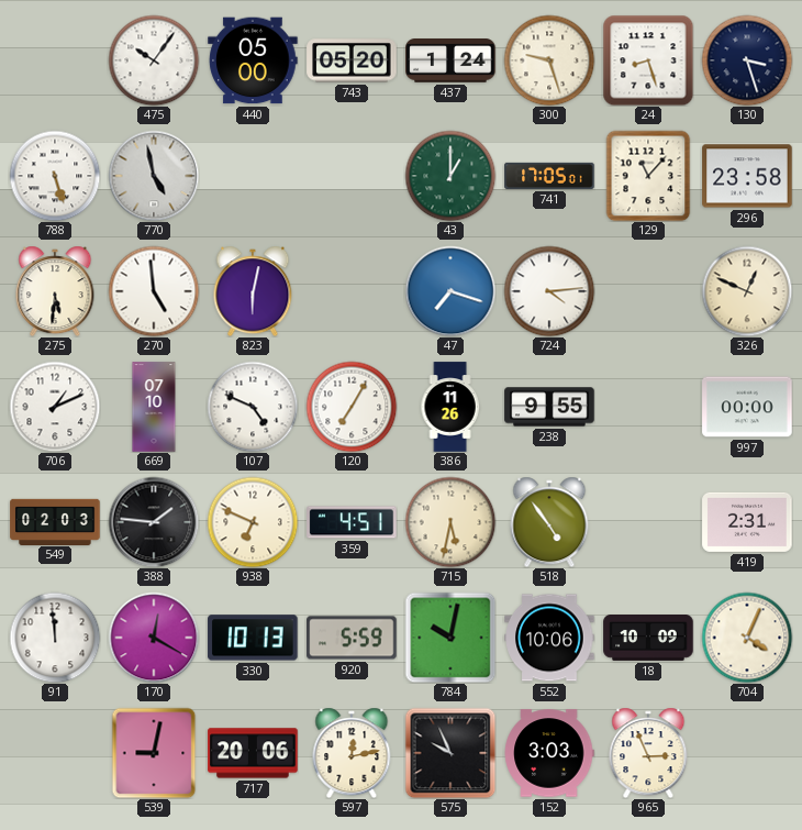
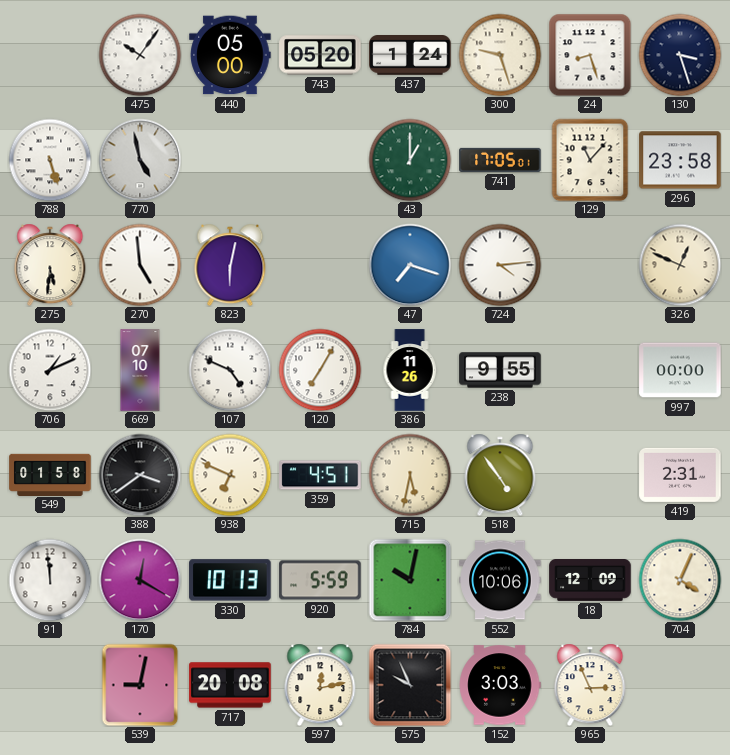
549: 02:03 -> 01:58 (50, 474)
388: 1:46 -> 3:39 (140, 475)
18: 10:09 -> 12:09 (590, 581)
717: 20:06 -> 20:08 (230, 685)
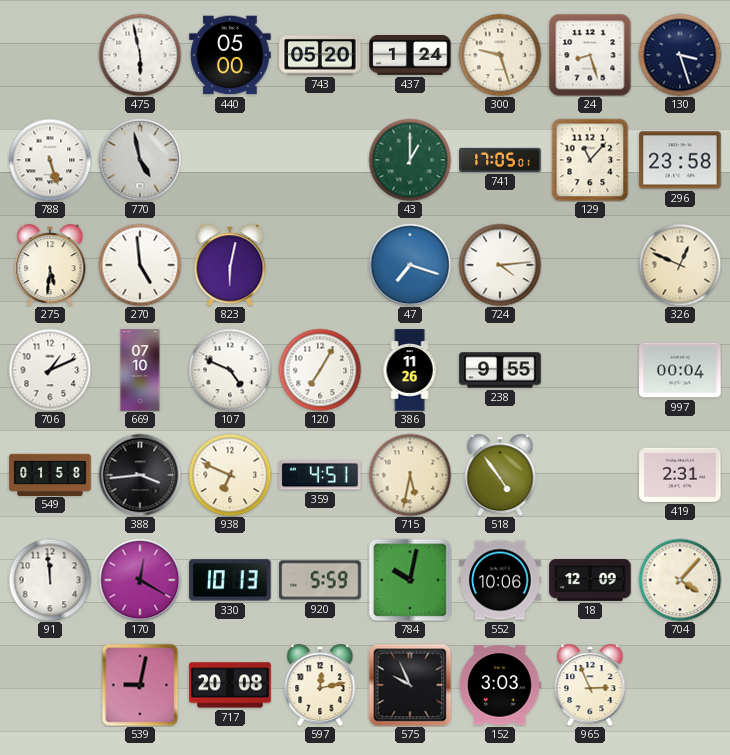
475: 10:06 -> 5:58 (140, 55)
997: 00:00 -> 00:04 (680, 370)
388: 3:39 -> 3:44 (140, 475)
704: 4:04 -> 4:07 (680, 580)
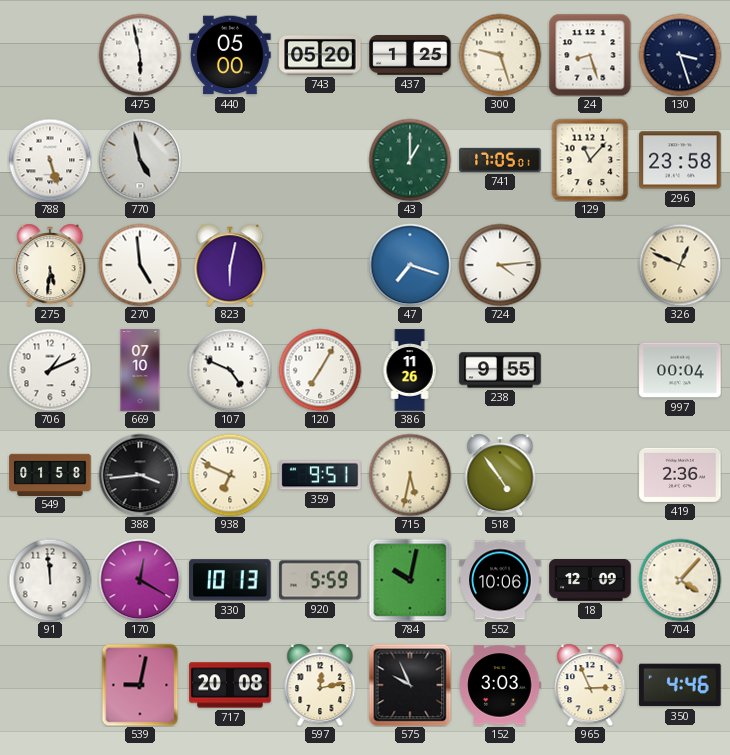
437: 1:24 -> 1:25 (410, 56)
359: 4:51 -> 9:51 (320, 475)
419: 2:31 -> 2:36 (680, 475)
350: none -> 4:46 (680, 685)
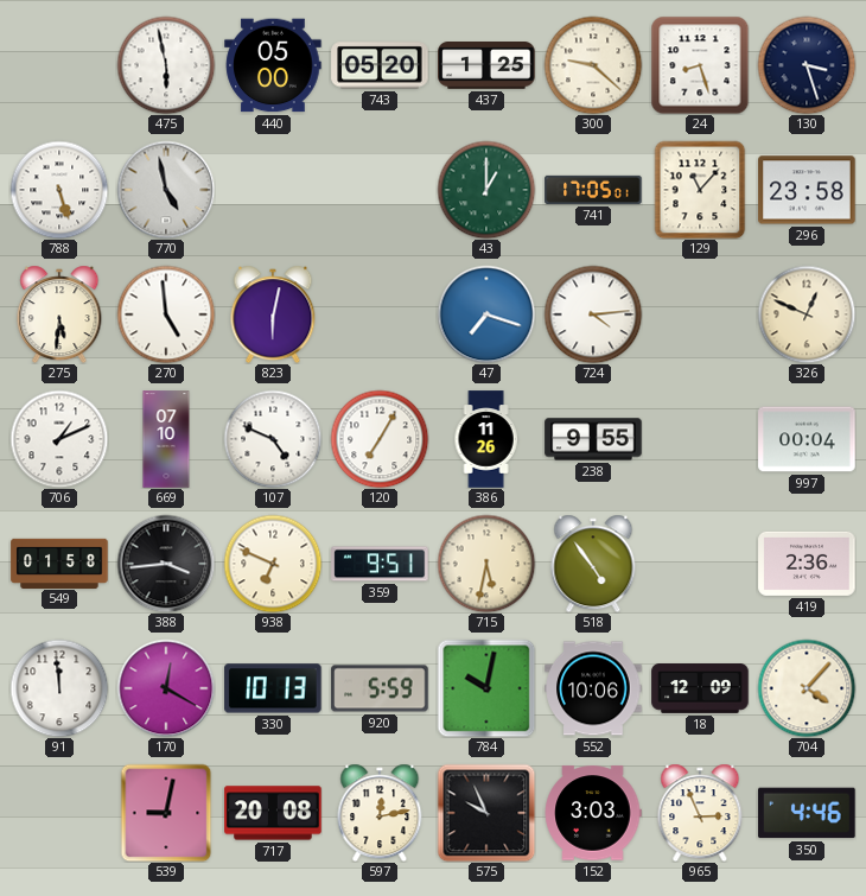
300: 9:27 -> 9:22 (593, 65)
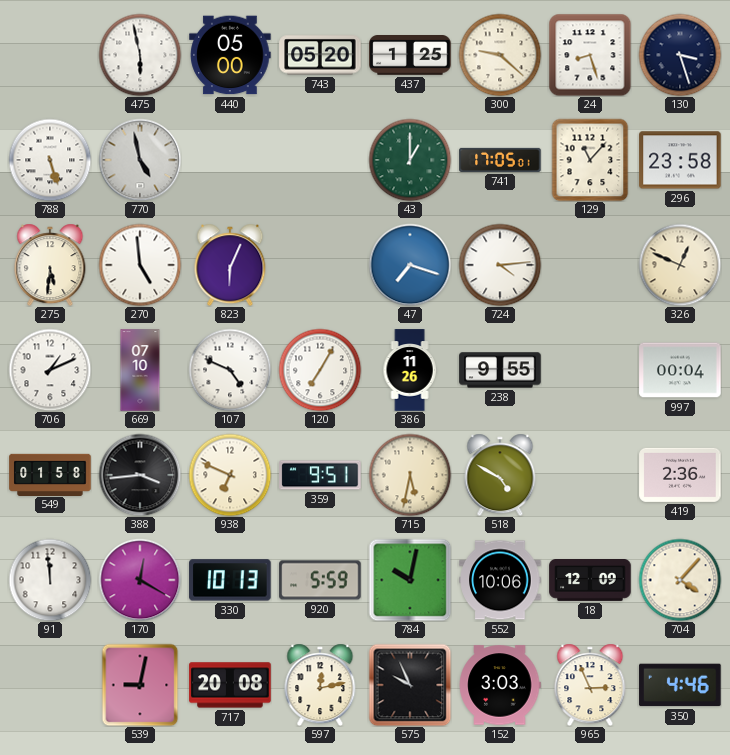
823: 6:02 -> 6:04 (230, 265)
518: 4:54 -> 4:50 (500, 475)
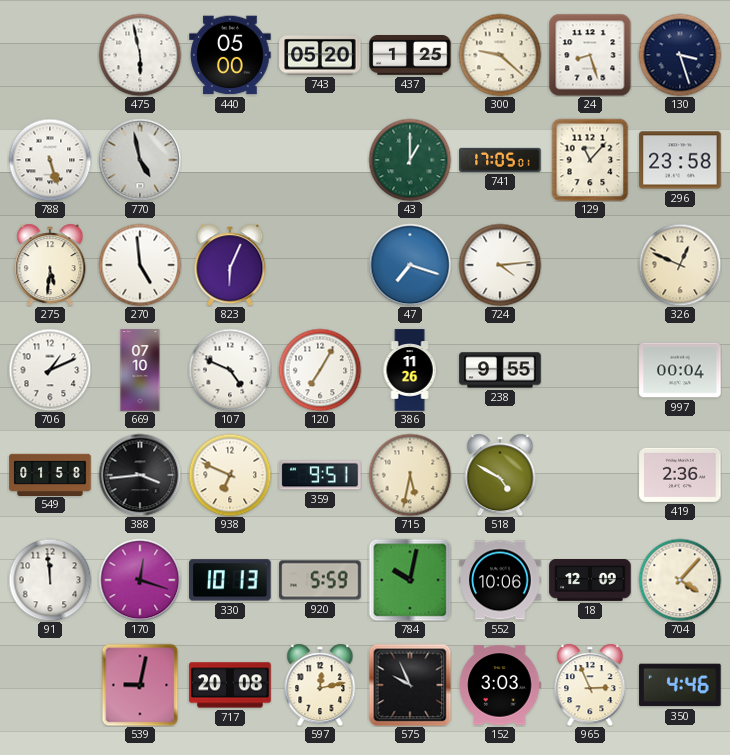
170: 12:20 -> 12:18 (140, 580)
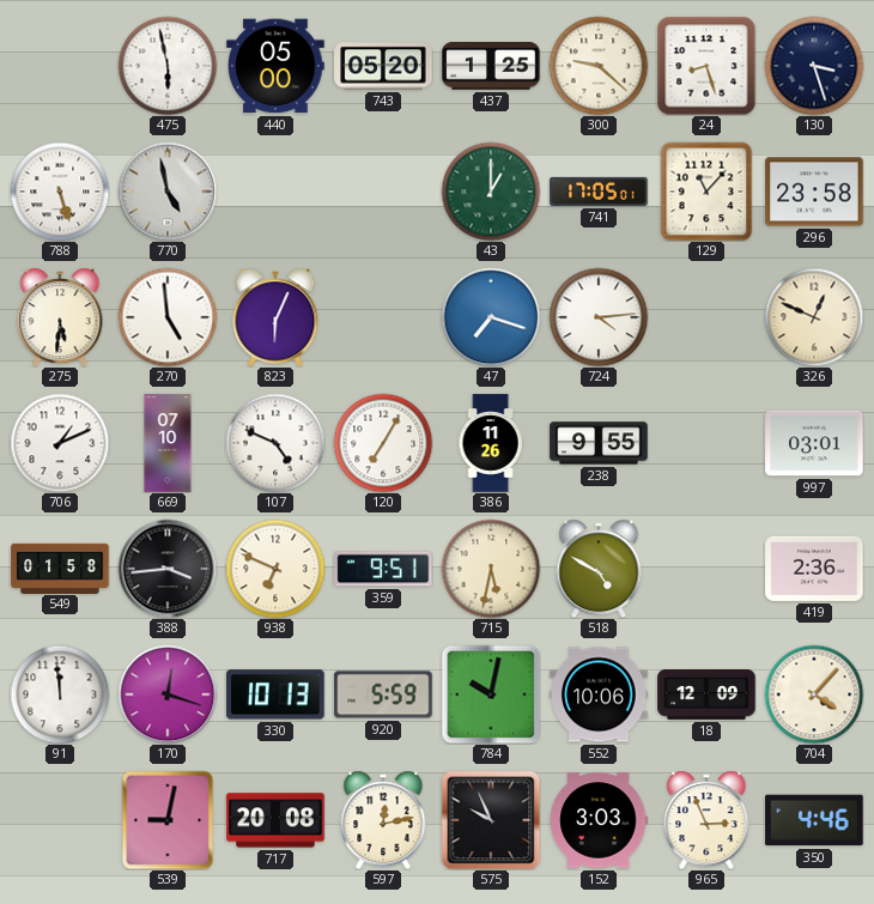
997: 00:04 -> 03:01 (814, 443)
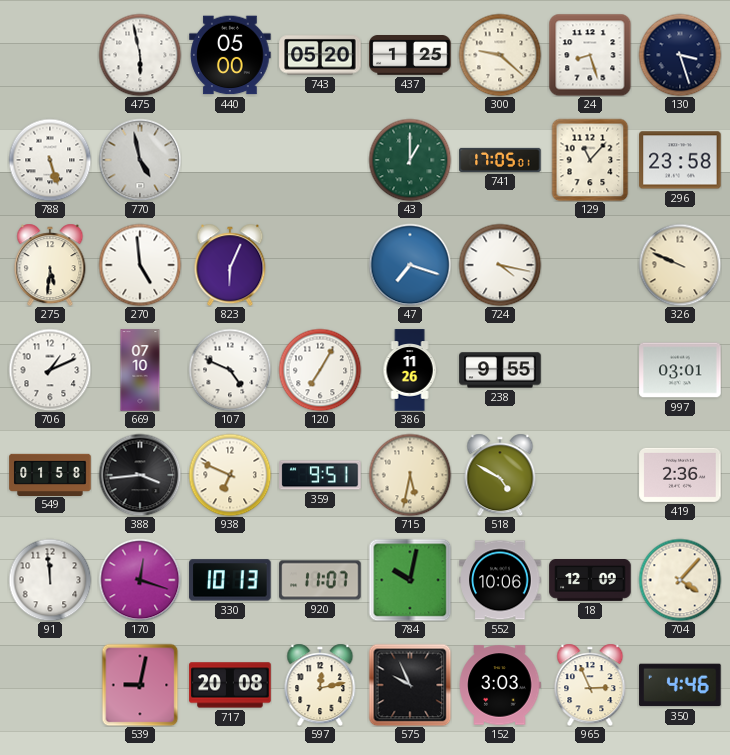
724: 4:14 -> 4:17 (500, 265)
326: 12:49 -> 9:49 (680, 265)
920: 5:59 -> 11:07 (320, 580)
